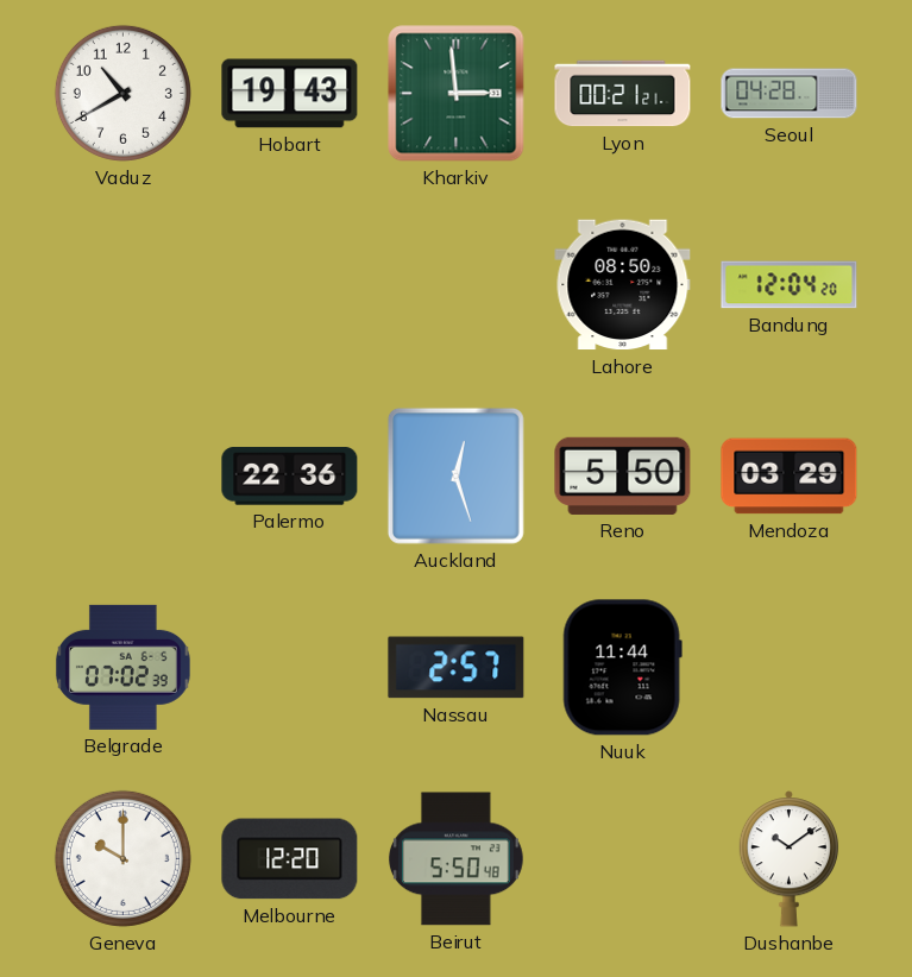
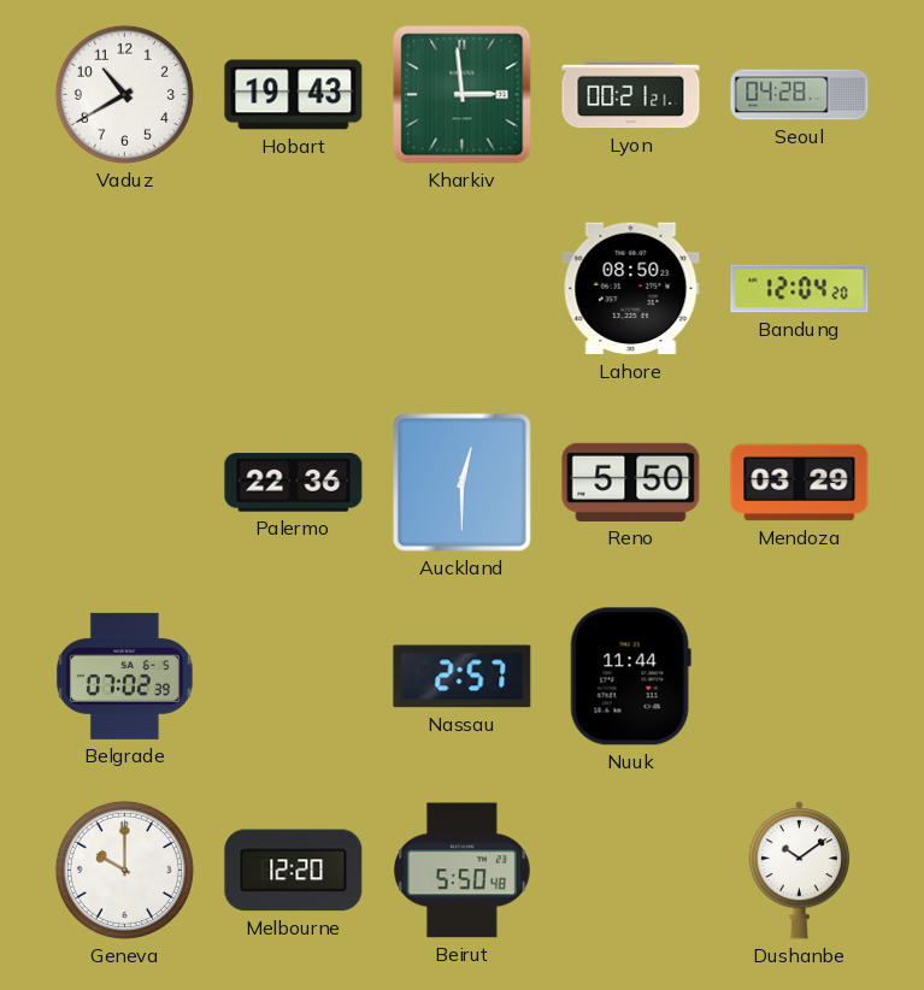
Auckland: 12:27 -> 12:30 (461, 482)
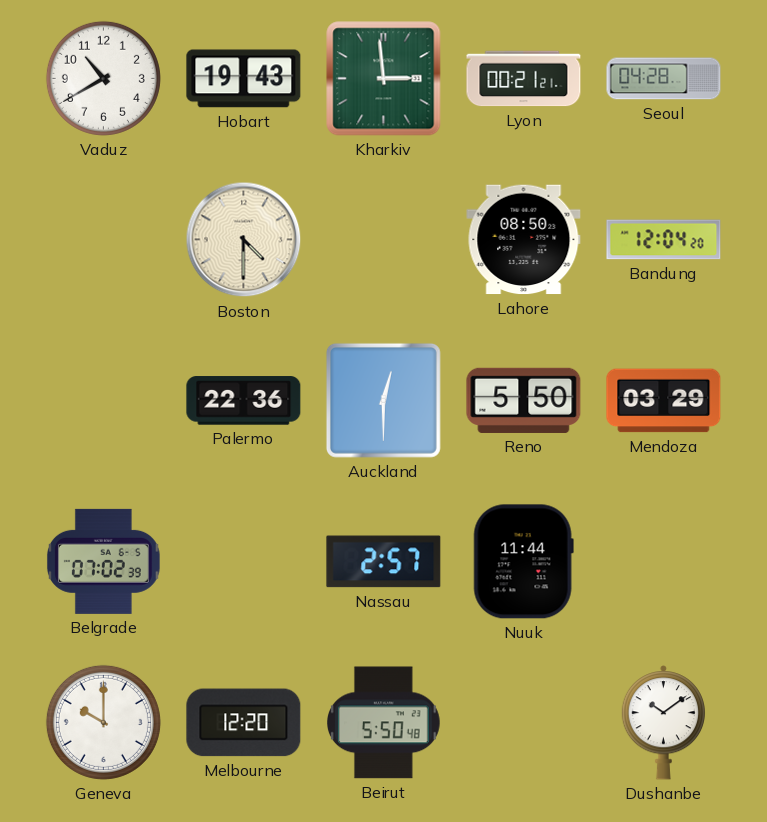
Boston: none -> 4:30 (244, 240)
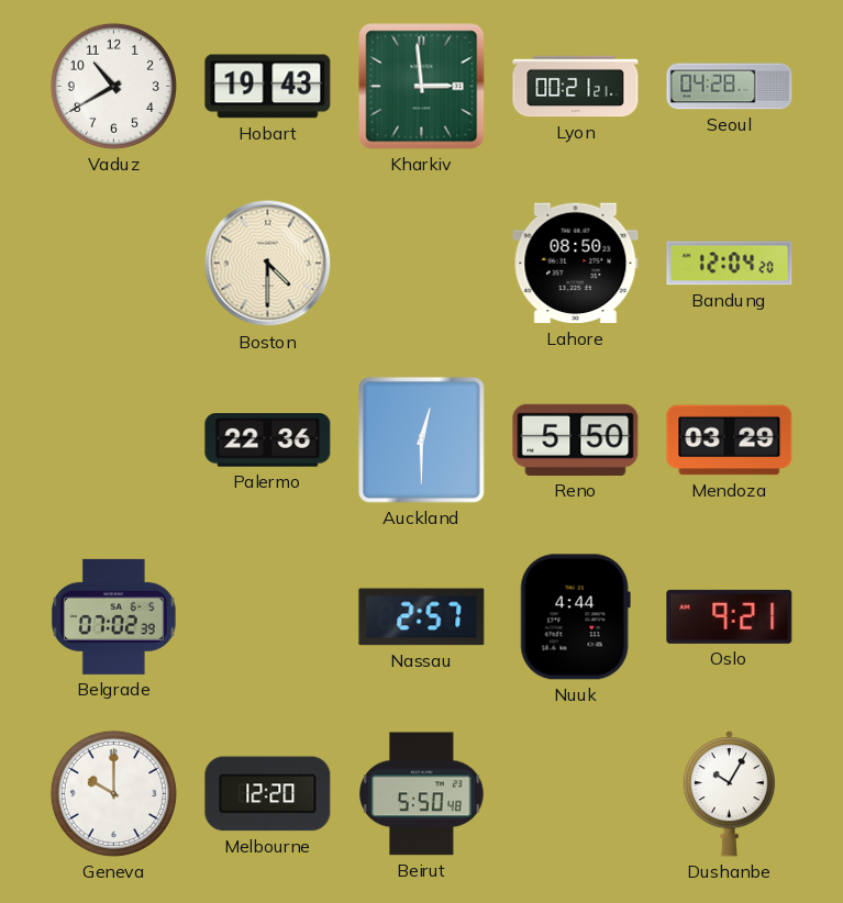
Nuuk: 11:44 -> 4:44 (575, 617)
Oslo: none -> 9:21 (730, 616)
Dushanbe: 10:09 -> 10:05 (729, 794)
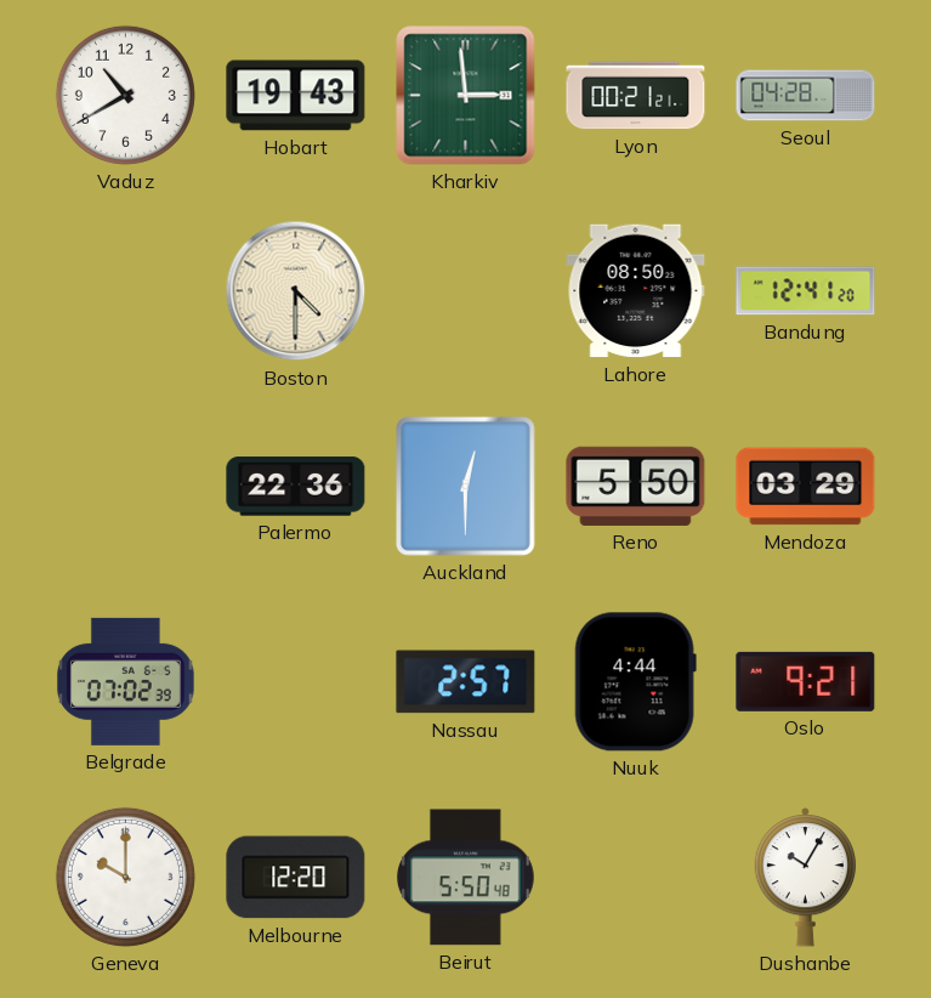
Bandung: 12:04 -> 12:41 (806, 291)
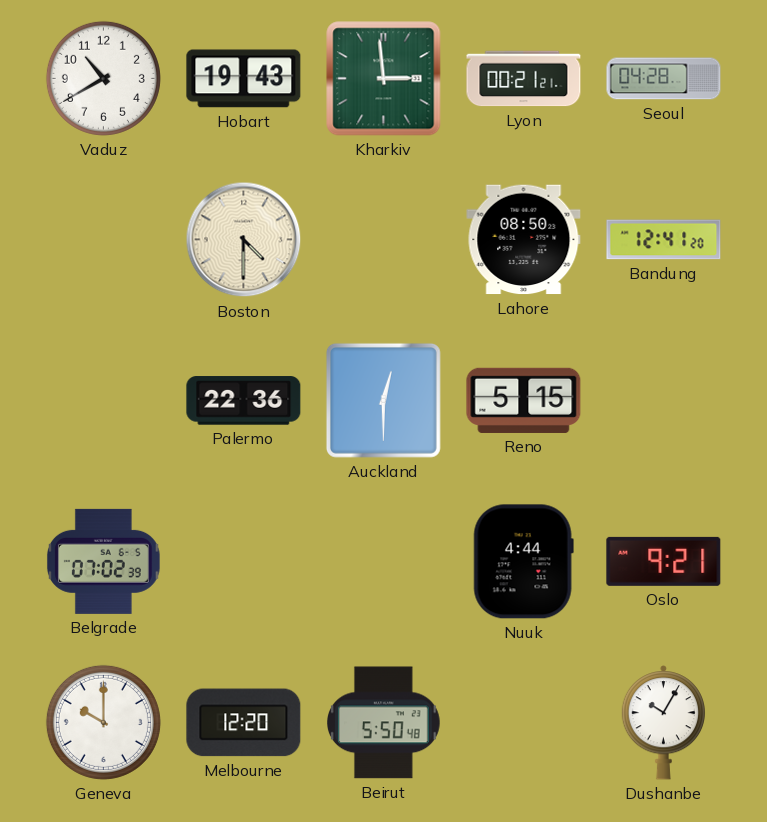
Reno: 5:50 -> 5:15 (524, 400)
Mendoza: 03:29 -> none (806, 487)
Nassau: 2:57 -> none (466, 682)
